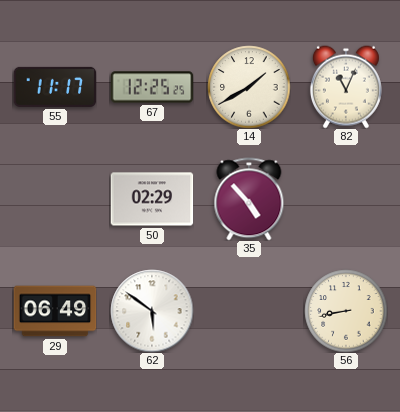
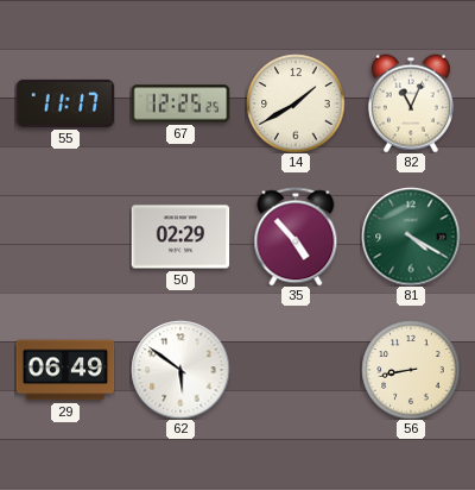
81: none -> 4:20 (411, 237)
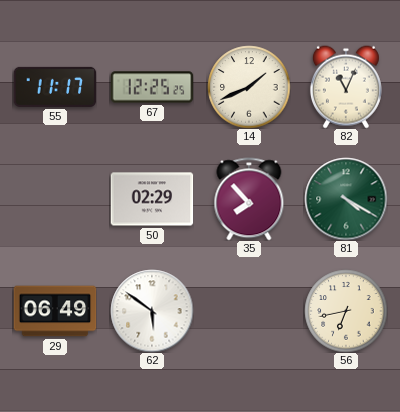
14: 1:40 -> 1:41 (249, 87)
35: 4:53 -> 7:53 (249, 199)
56: 8:43 -> 6:43 (346, 311)
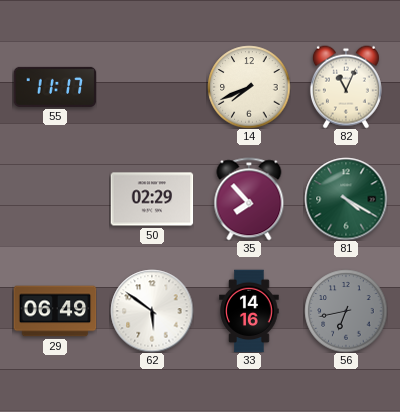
67: 12:25 -> none (152, 87)
14: 1:41 -> 7:41 (249, 87)
33: none -> 14:16 (249, 311)
56 dial: cream -> grey (346, 311)
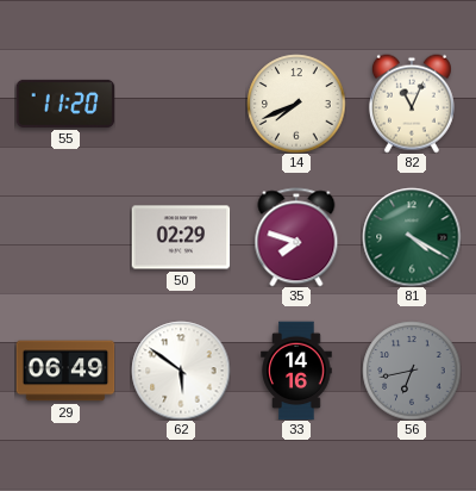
55: 11:17 -> 11:20 (65, 104)
35: 7:53 -> 7:48 (296, 237)
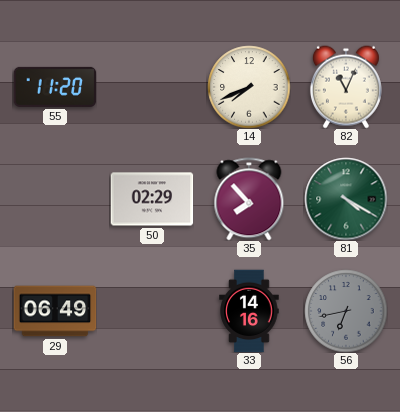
35: 7:48 -> 7:53 (249, 199)
62: 5:51 -> none (181, 371)
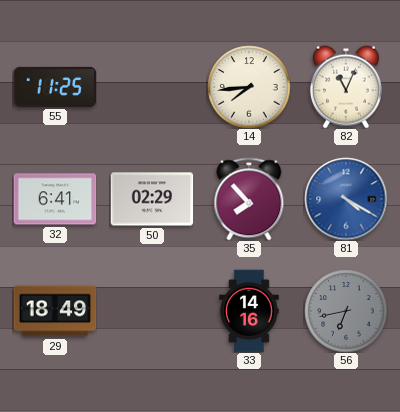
55: 11:20 -> 11:25 (55, 87)
14: 7:41 -> 7:44 (249, 87)
32: none -> 6:41 (55, 199)
81 dial: green -> blue (346, 199)
29: 06:49 -> 18:49 (55, 311)
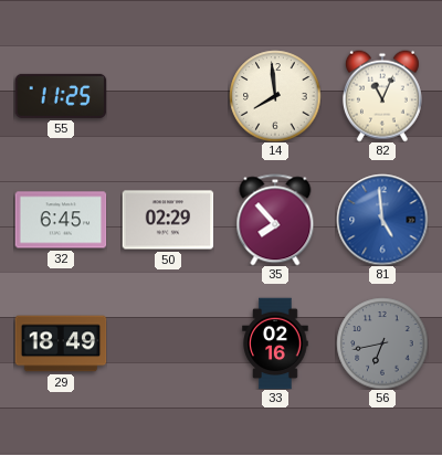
14: 7:44 -> 7:59 (275, 96)
32: 6:41 -> 6:45 (61, 220)
81: 4:20 -> 4:59 (382, 220)
33: 14:16 -> 02:16 (275, 343)
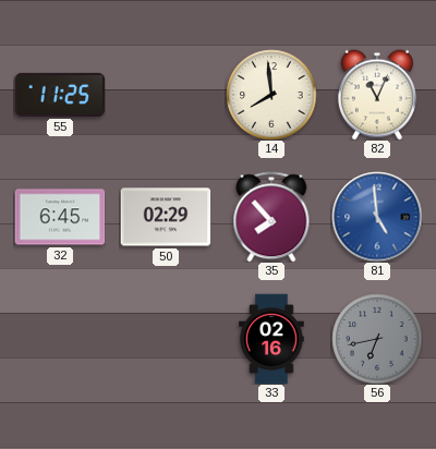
29: 18:49 -> none (61, 343)
